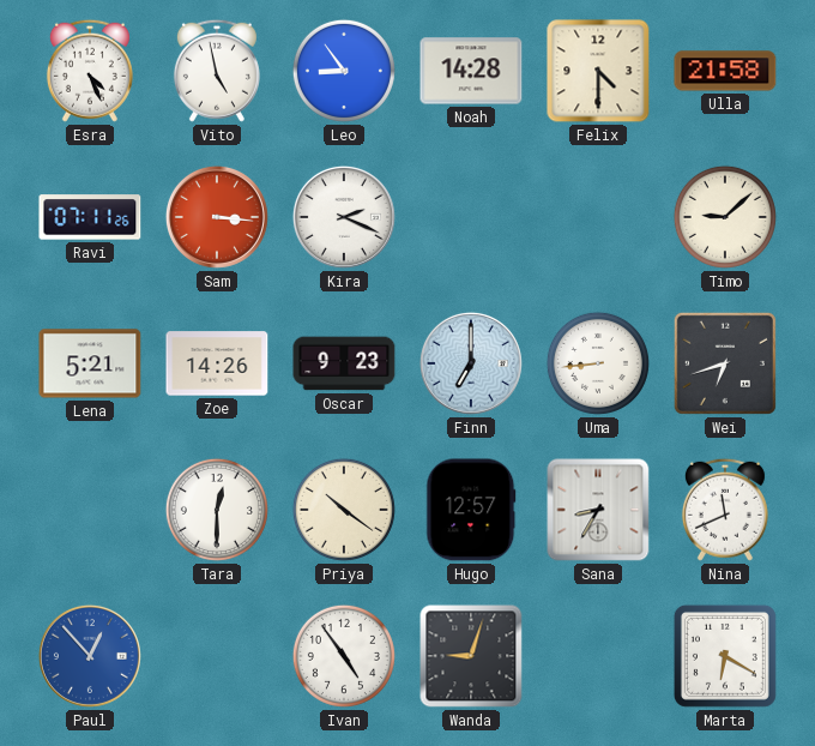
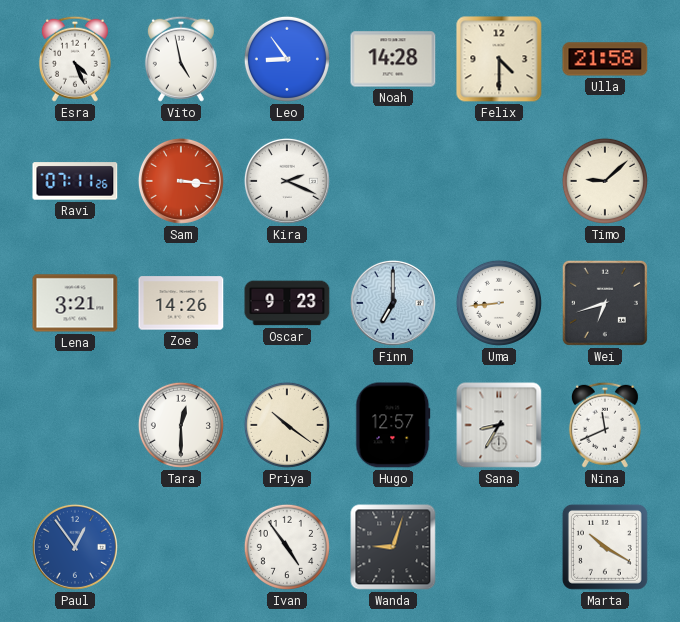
Lena: 5:21 -> 3:21 (75, 303)
Paul: 12:53 -> 12:54 (75, 547)
Marta: 6:20 -> 10:20 (605, 547)
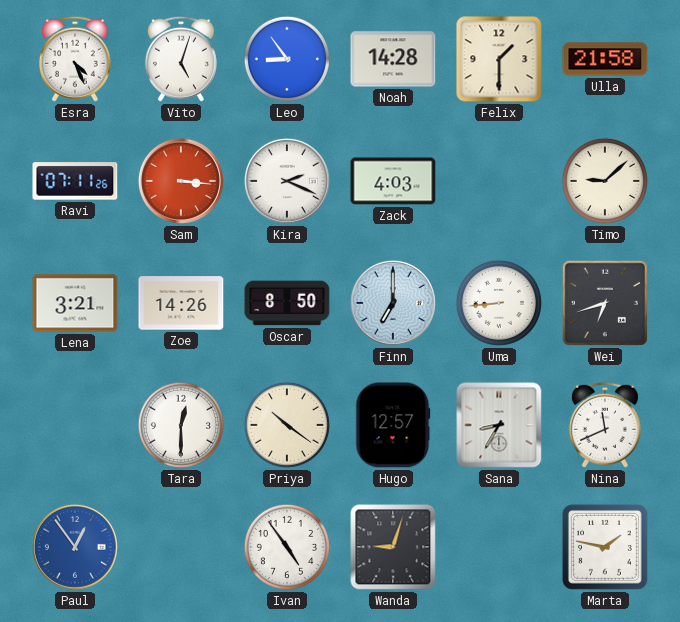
Vito: 4:58 -> 5:03 (181, 59)
Felix: 4:30 -> 1:30 (499, 59)
Zack: none -> 4:03 (393, 181)
Oscar: 9:23 -> 8:50 (287, 303)
Marta: 10:20 -> 1:47 (605, 547)
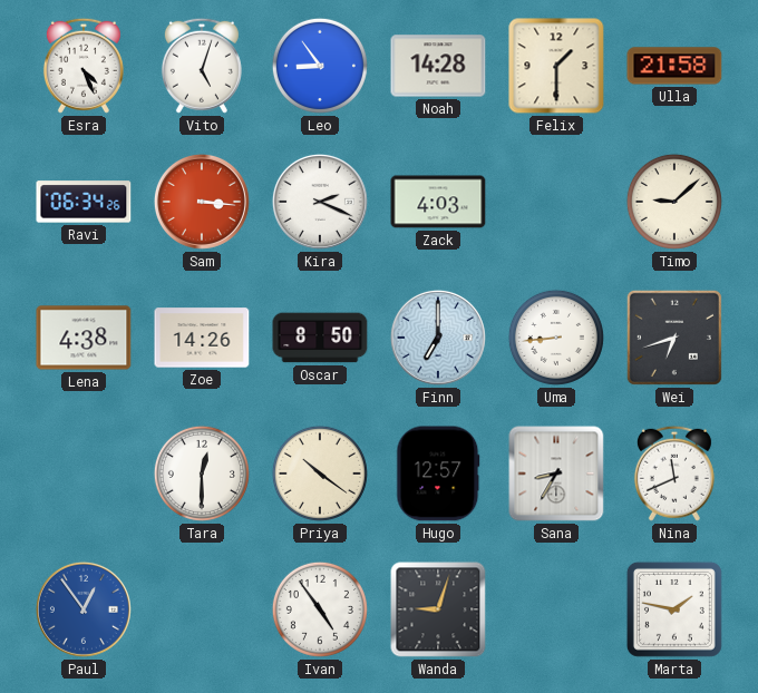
Ravi: 07:11 -> 06:34 (84, 202)
Lena: 3:21 -> 4:38 (84, 338)
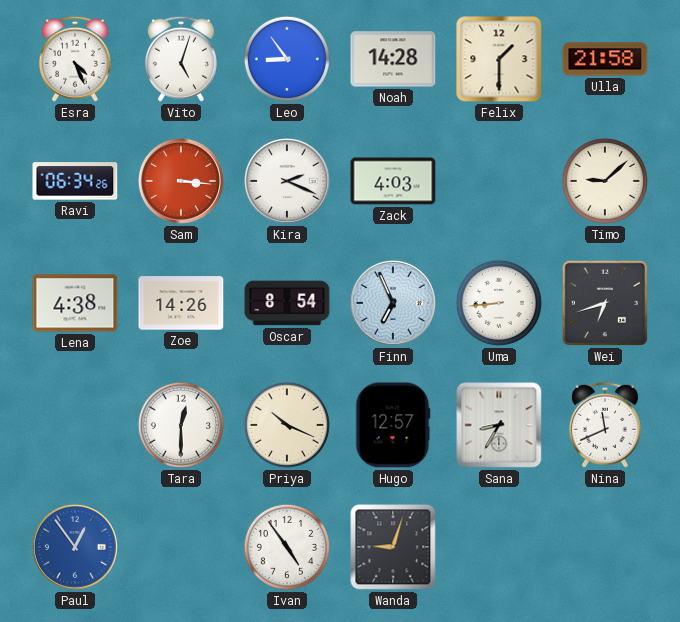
Oscar: 8:50 -> 8:54 (287, 303)
Finn: 7:00 -> 6:56 (393, 303)
Priya: 10:21 -> 10:19 (287, 425)
Marta: 1:47 -> none (674, 609)
